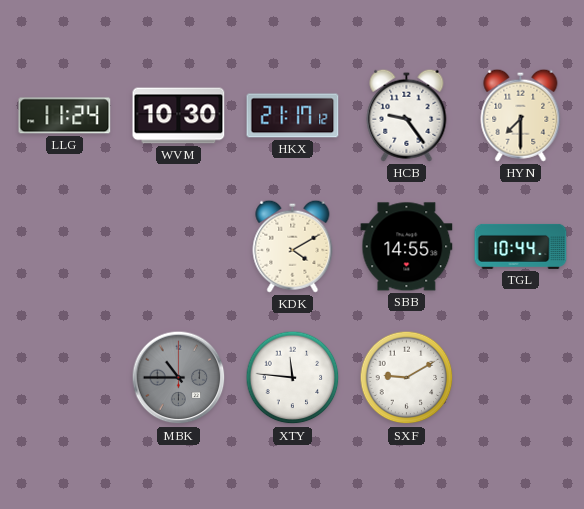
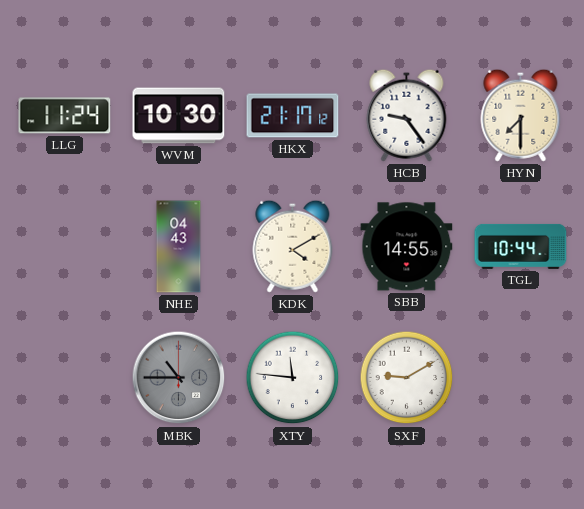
NHE: none -> 04:43 (179, 247)
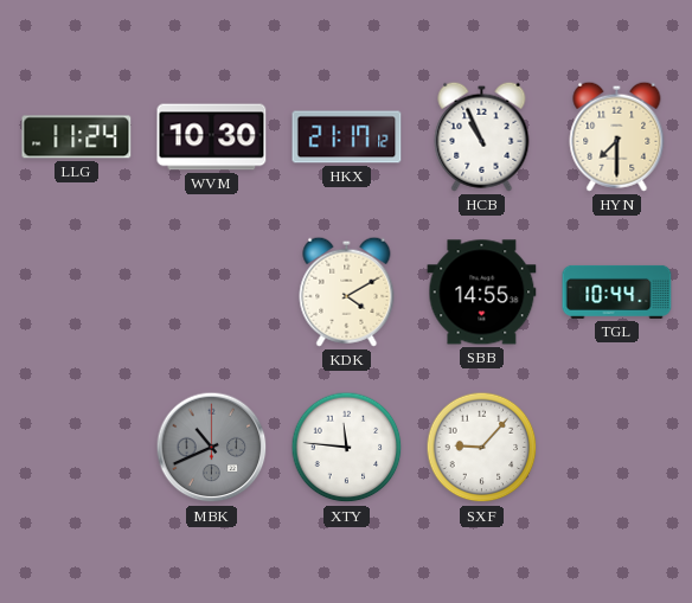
HCB: 9:24 -> 10:56 (482, 136)
NHE: 04:43 -> none (179, 247)
MBK: 10:45 -> 10:41 (212, 448)
SXF: 9:10 -> 9:07 (482, 448)
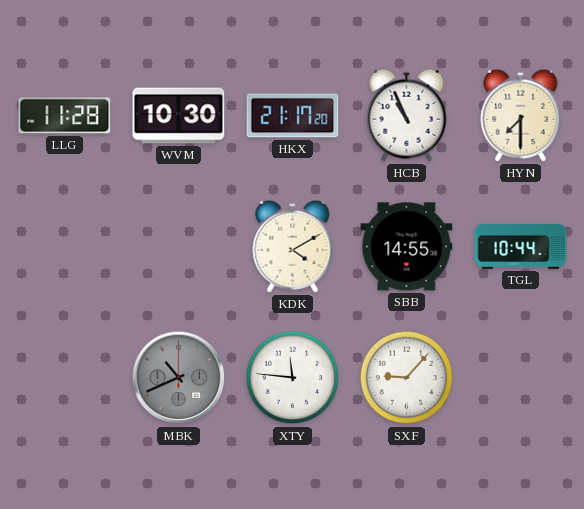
LLG: 11:24 -> 11:28 (65, 116)
HKX: 21:17:12 -> 21:17:20 (293, 116)
